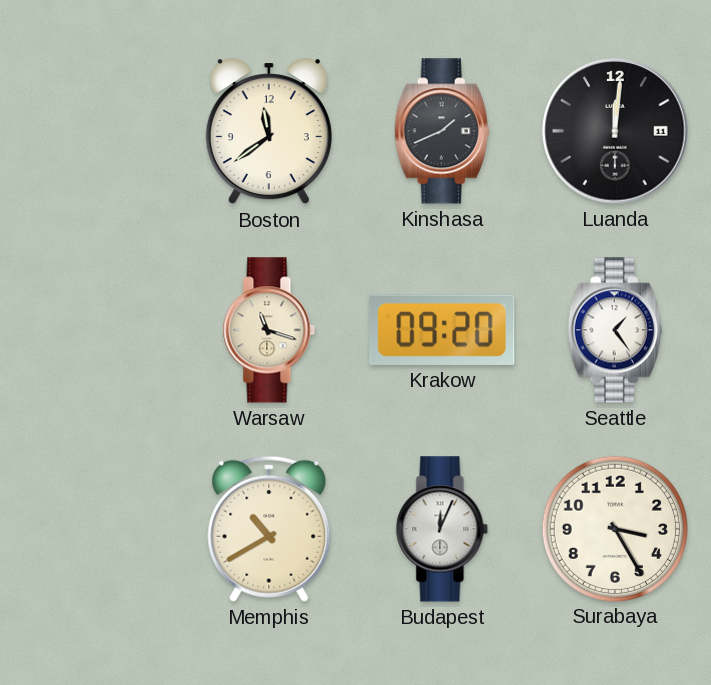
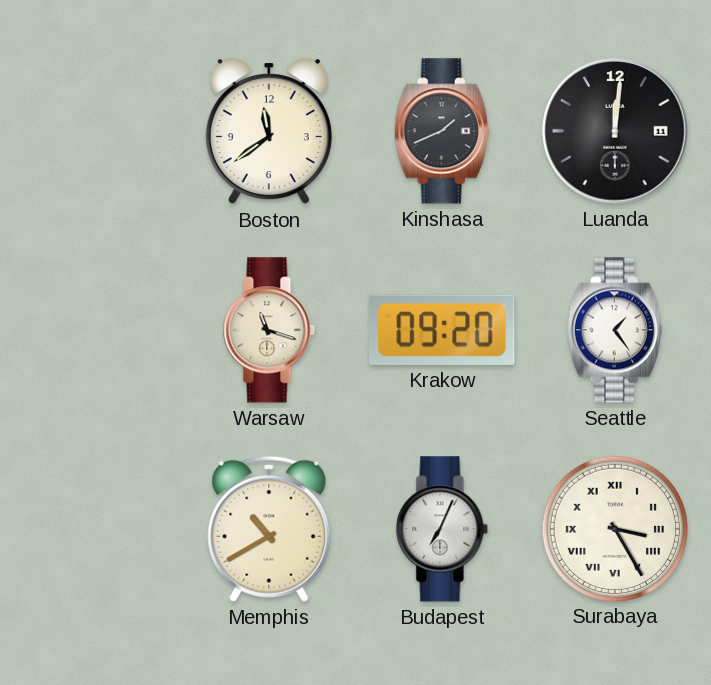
Budapest: 12:04 -> 7:04 (442, 529)
Surabaya numerals: Arabic -> Roman (614, 528)
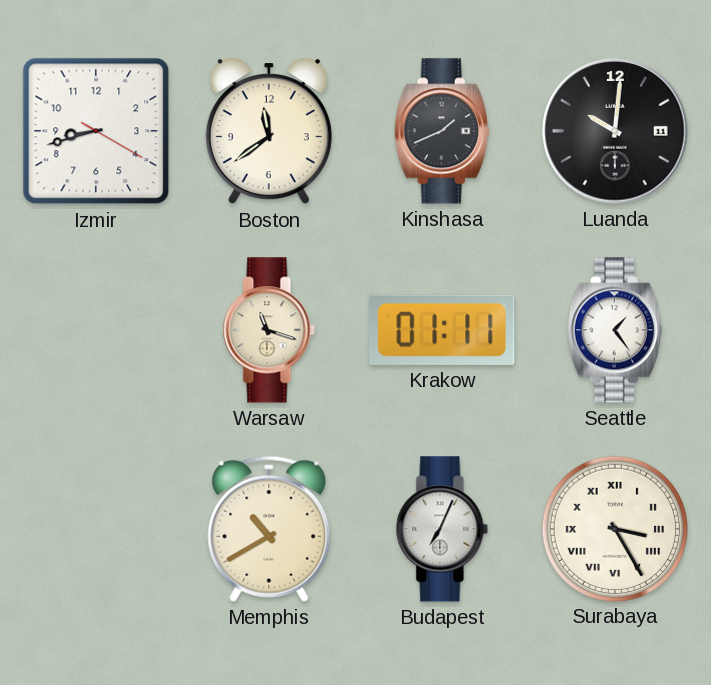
Izmir: none -> 8:42 (96, 131)
Luanda: 12:01 -> 10:01 (615, 131)
Krakow: 09:20 -> 01:11 (442, 330)
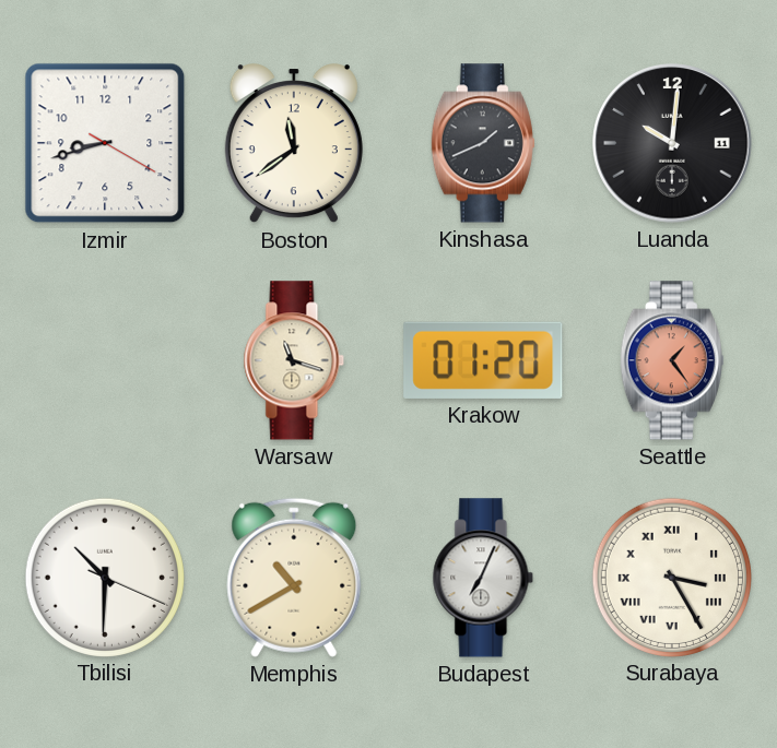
Krakow: 01:11 -> 01:20 (483, 360)
Seattle dial: white -> salmon (672, 360)
Tbilisi: none -> 10:30 (104, 577)
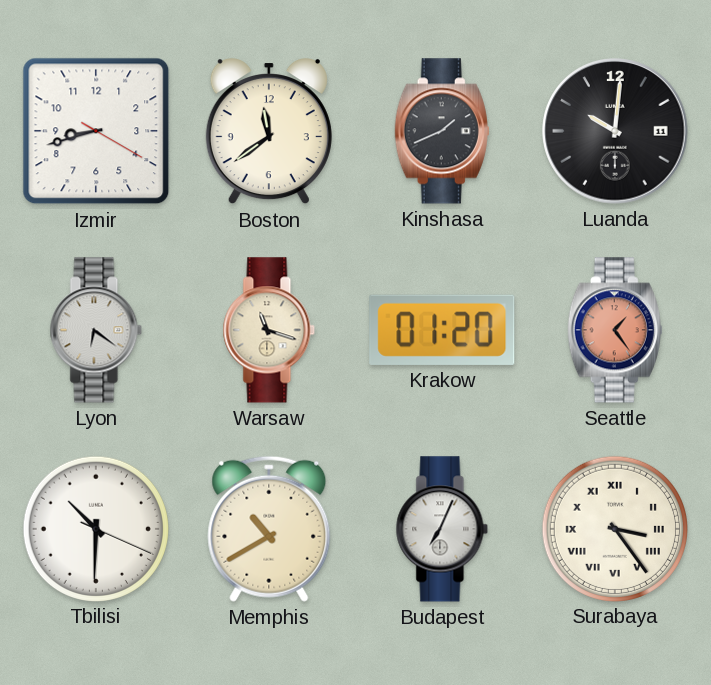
Lyon: none -> 6:21 (96, 330)
Surabaya: 3:25 -> 3:24 (614, 528)
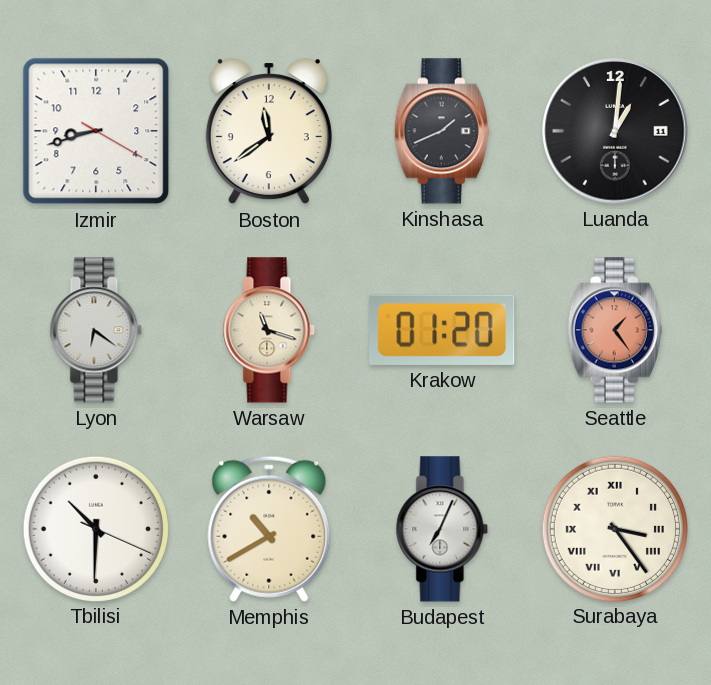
Luanda: 10:01 -> 1:01 (615, 131)
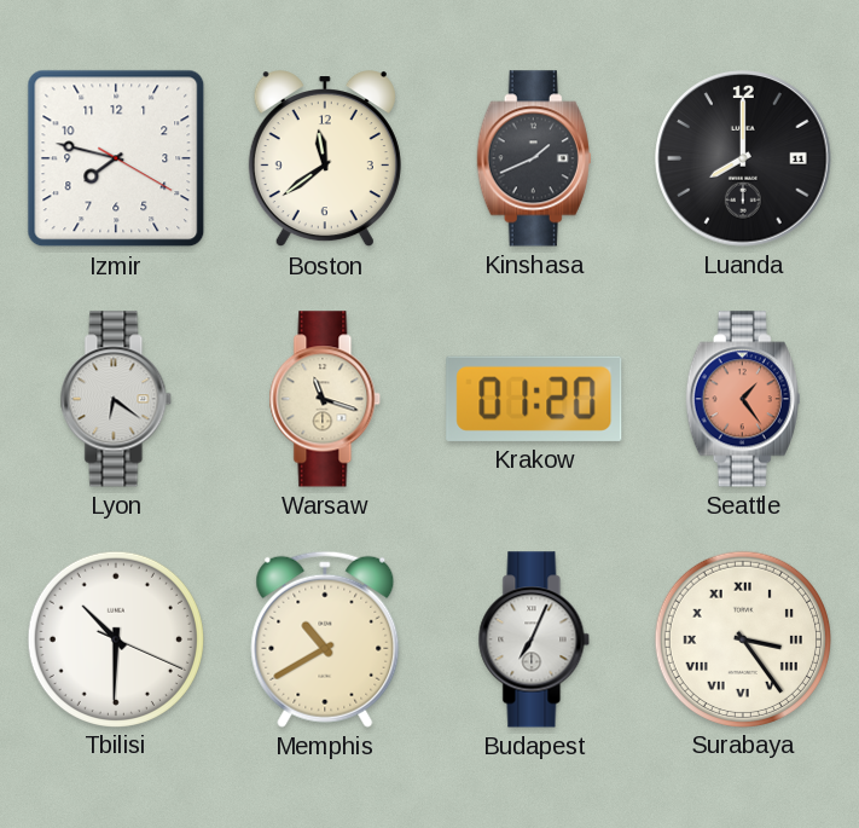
Izmir: 8:42 -> 7:47 (116, 158)
Luanda: 1:01 -> 8:00 (743, 158)
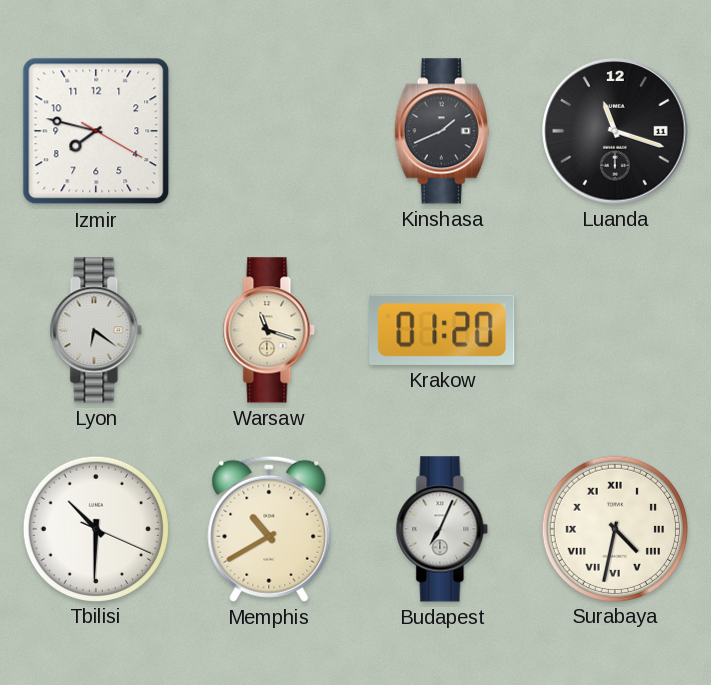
Boston: 11:39 -> none (325, 160)
Luanda: 8:00 -> 11:18 (615, 131)
Seattle: 1:24 -> none (743, 399)
Surabaya: 3:24 -> 4:32 (614, 528)
